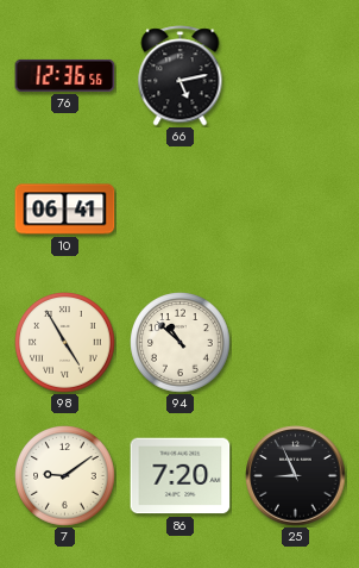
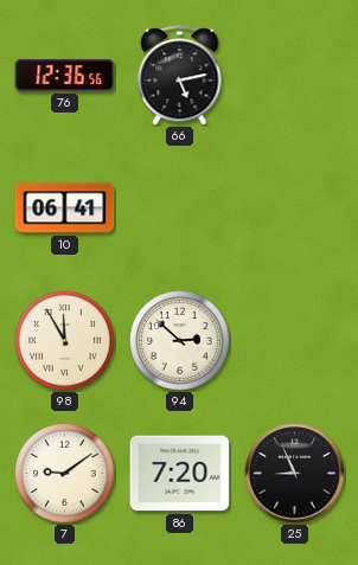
98: 4:55 -> 11:55 (65, 341)
94: 10:52 -> 2:52 (180, 341)
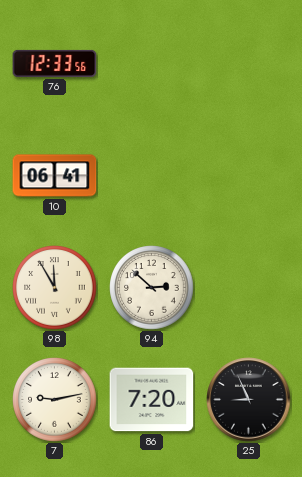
76: 12:36 -> 12:33 (55, 63)
66: 5:13 -> none (180, 76)
7: 9:09 -> 9:13 (55, 400)
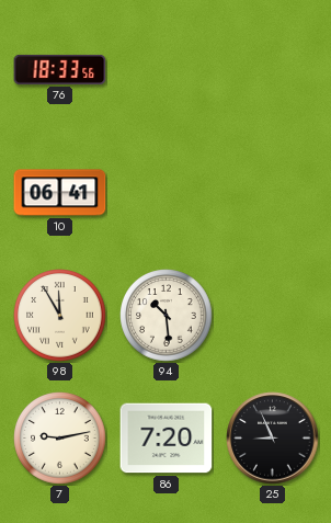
76: 12:33 -> 18:33 (60, 69)
94: 2:52 -> 10:29 (167, 316)
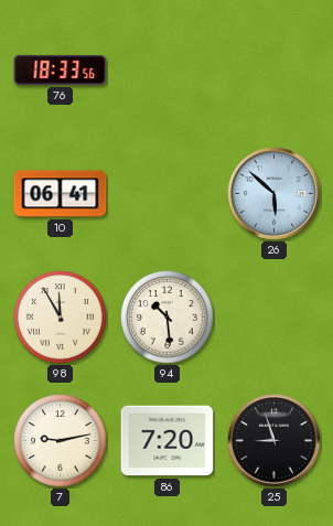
26: none -> 5:52 (275, 194)
25: 8:56 -> 8:57 (275, 441)
